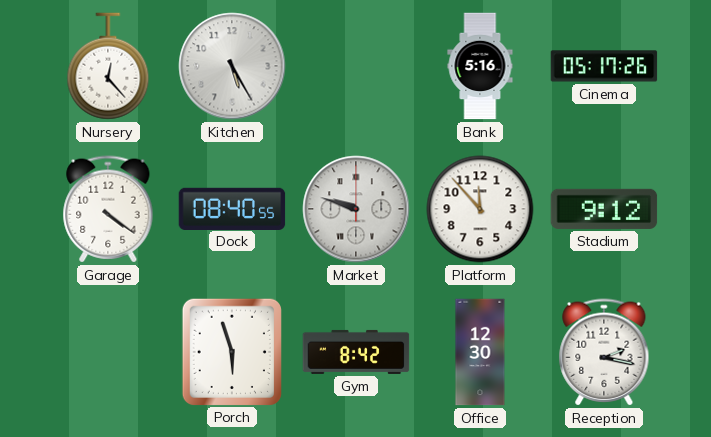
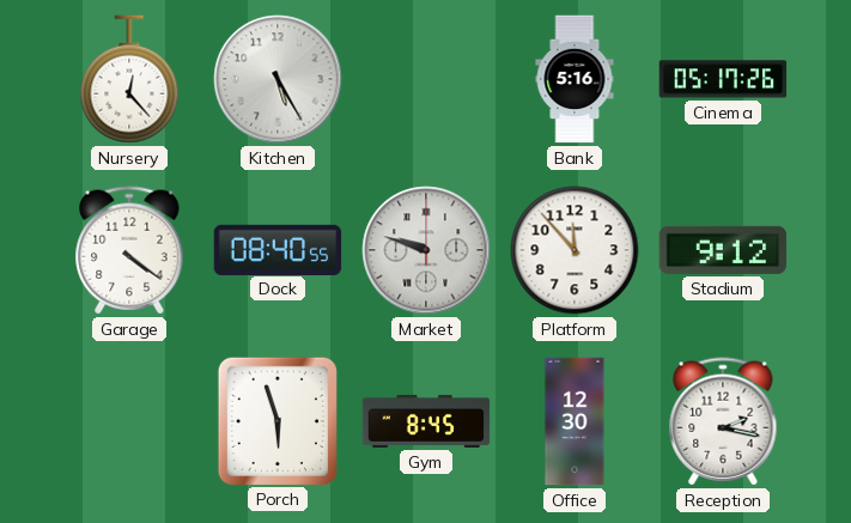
Gym: 8:42 -> 8:45 (426, 421)
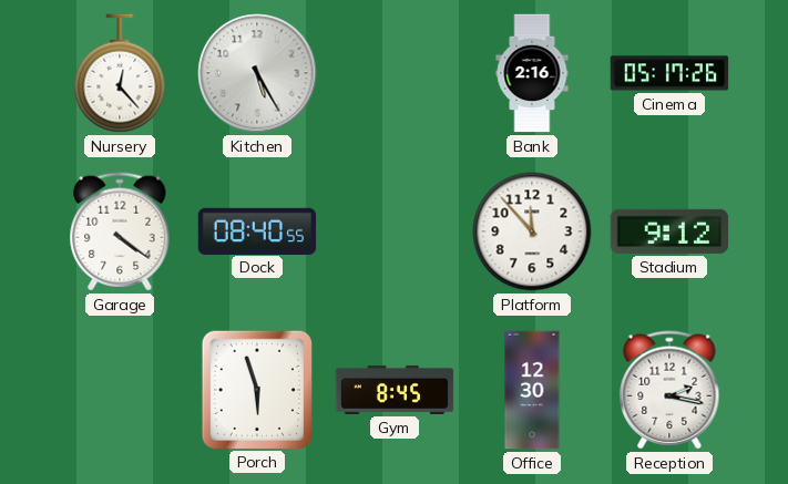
Bank: 5:16 -> 2:16 (532, 73)
Market: 9:48 -> none (426, 250)
